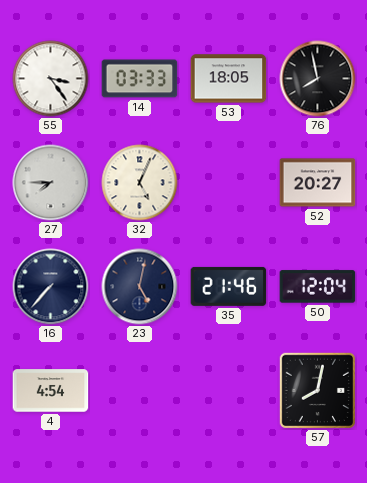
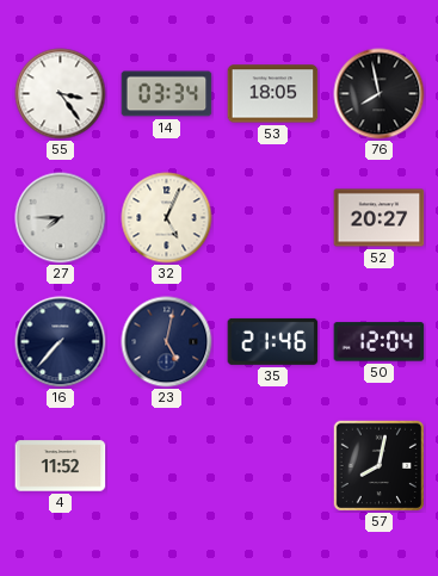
14: 03:33 -> 03:34 (167, 94)
4: 4:54 -> 11:52 (61, 466)
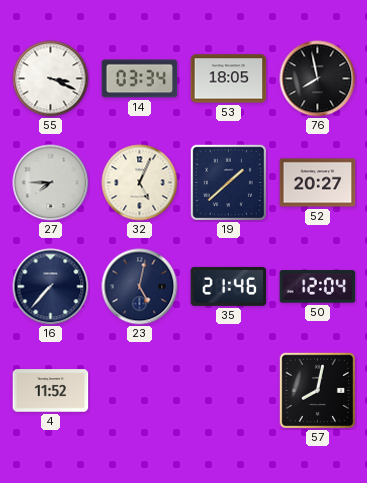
55: 3:24 -> 3:19 (51, 79)
19: none -> 1:38 (228, 182)
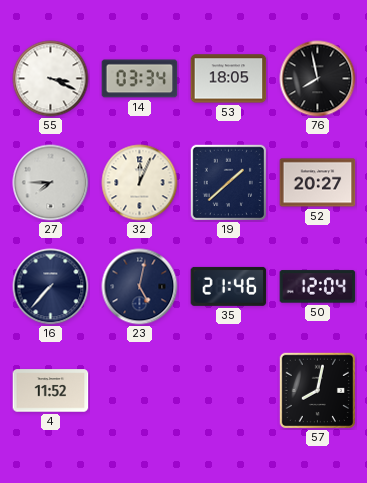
32: 5:04 -> 12:04 (140, 183)
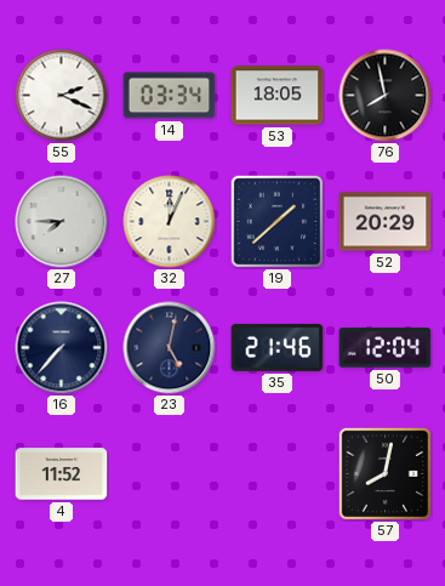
55: 3:19 -> 2:19 (62, 96)
52: 20:27 -> 20:29 (386, 222)
